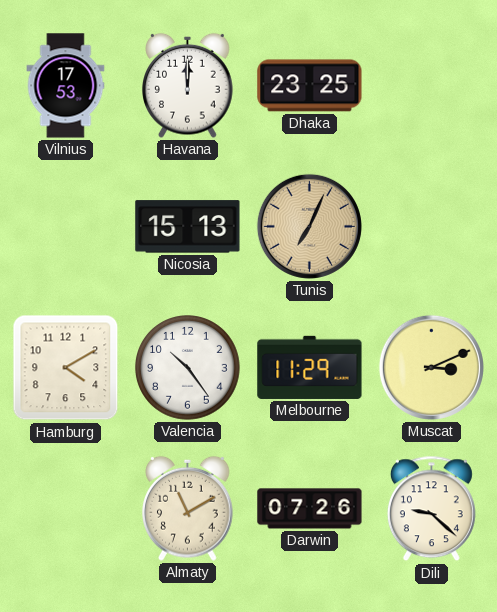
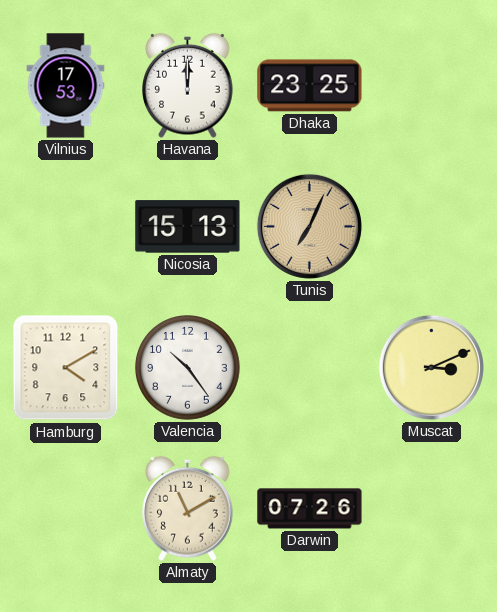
Melbourne: 11:29 -> none (310, 367)
Dili: 9:22 -> none (431, 509)
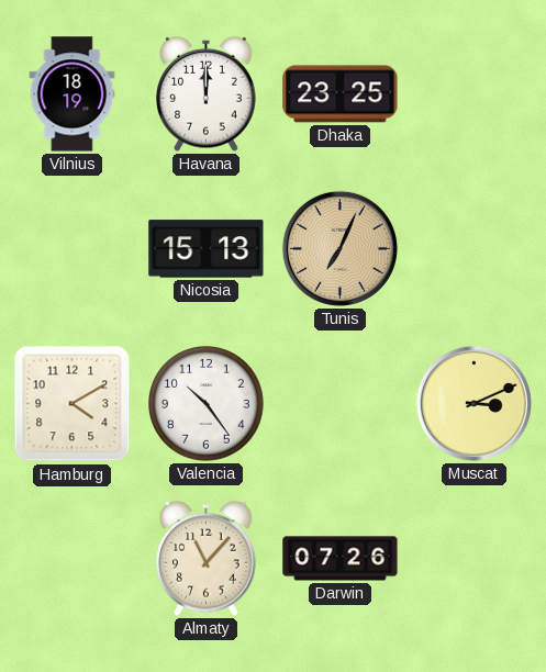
Vilnius: 17:53 -> 18:19 (73, 94)
Almaty: 11:10 -> 11:07 (207, 558)
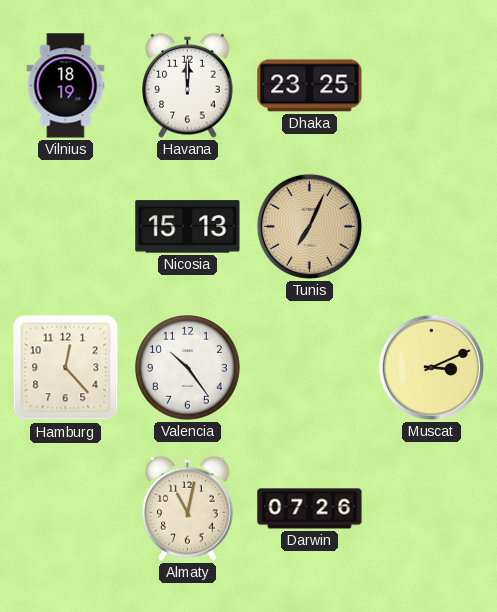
Hamburg: 4:10 -> 12:23 (66, 368)
Almaty: 11:07 -> 11:02 (188, 508)
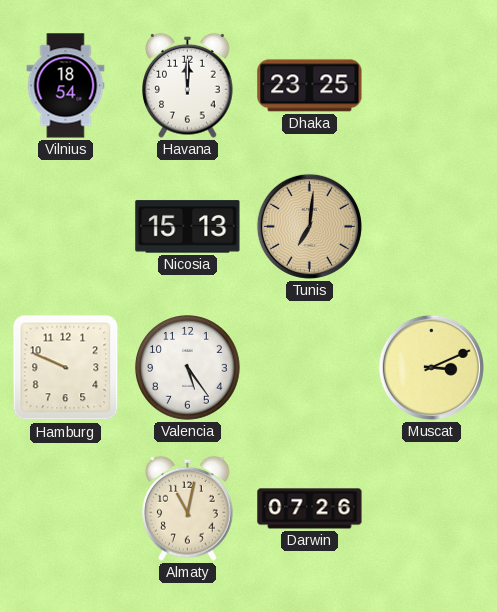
Vilnius: 18:19 -> 18:54 (66, 86)
Tunis: 7:04 -> 7:01 (309, 226)
Hamburg: 12:23 -> 9:49 (66, 368)
Valencia: 10:24 -> 5:24 (188, 368)
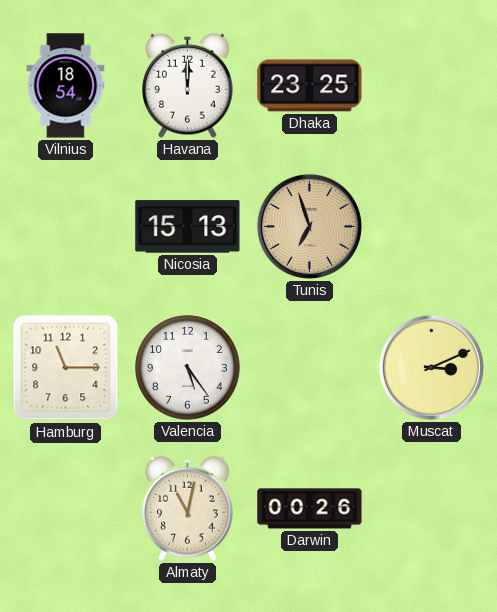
Tunis: 7:01 -> 6:57 (309, 226)
Hamburg: 9:49 -> 11:15 (66, 368)
Darwin: 07:26 -> 00:26 (310, 509)
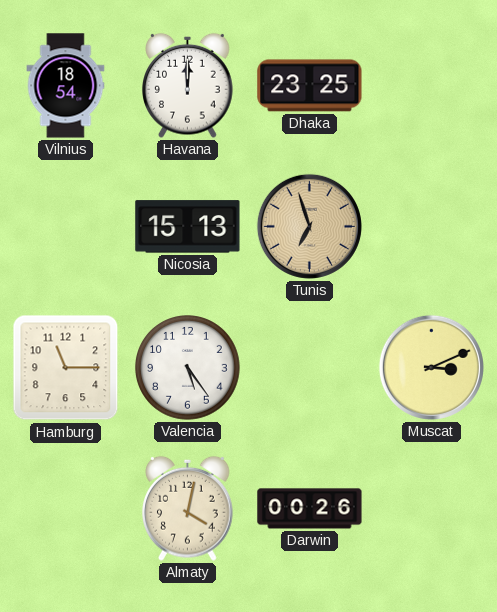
Almaty: 11:02 -> 4:02 (188, 508)
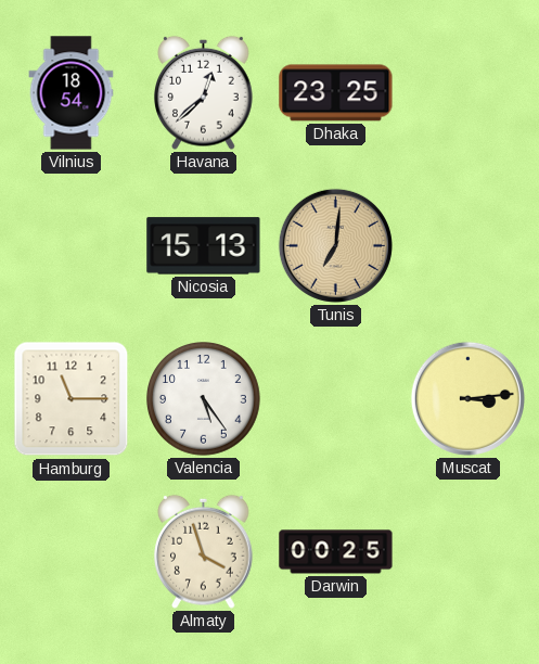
Havana: 12:00 -> 12:38 (204, 92)
Tunis: 6:57 -> 7:01 (335, 245)
Muscat: 3:11 -> 3:14 (467, 398)
Almaty: 4:02 -> 3:57 (204, 551)
Darwin: 00:26 -> 00:25 (336, 552)
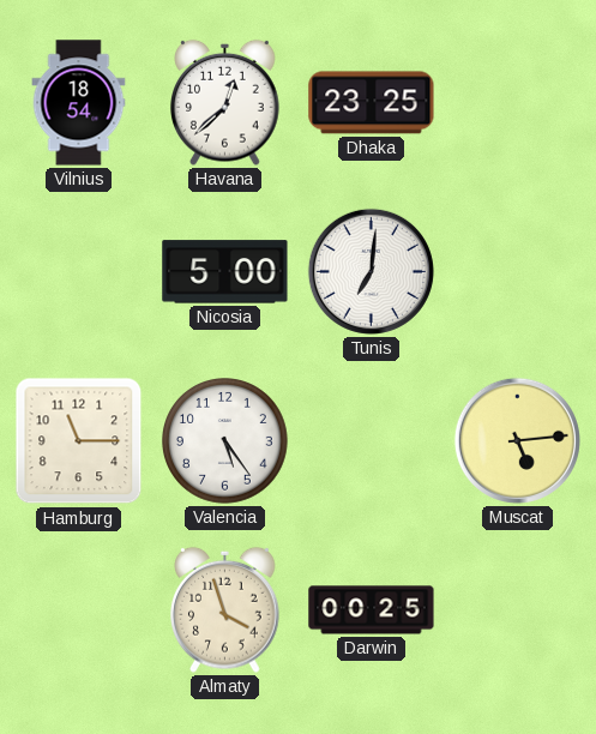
Nicosia: 15:13 -> 5:00 (225, 272)
Tunis dial: champagne -> white (371, 271)
Muscat: 3:14 -> 5:14 (517, 440)
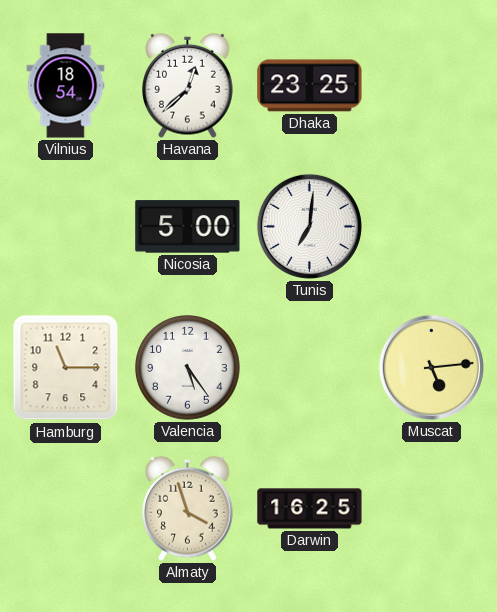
Darwin: 00:25 -> 16:25 (310, 509)
